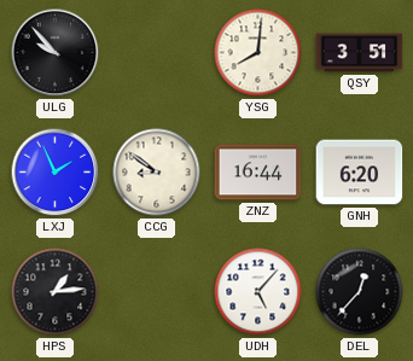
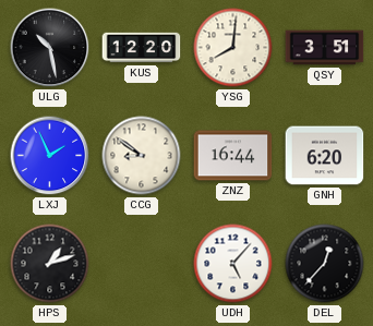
ULG: 9:53 -> 10:28 (50, 48)
KUS: none -> 12:20 (142, 48)
HPS: 1:14 -> 1:12 (50, 264)
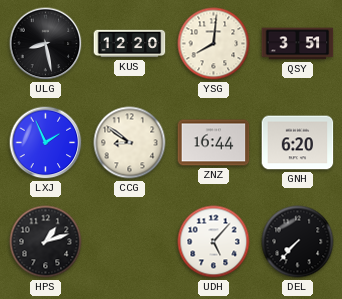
ULG: 10:28 -> 8:28 (46, 44)
DEL: 12:37 -> 7:37 (298, 242)
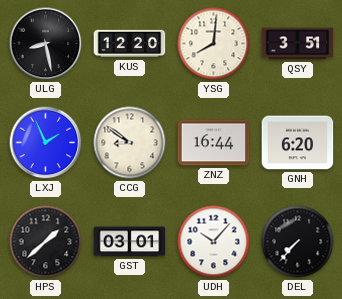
HPS: 1:12 -> 1:38 (46, 242)
GST: none -> 03:01 (130, 242)
UDH: 5:07 -> 10:07 (214, 242)
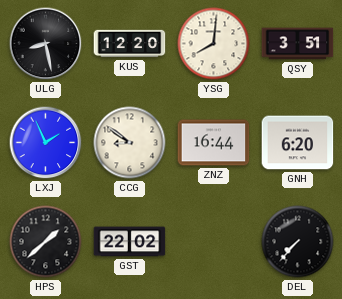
GST: 03:01 -> 22:02 (130, 242)
UDH: 10:07 -> none (214, 242)
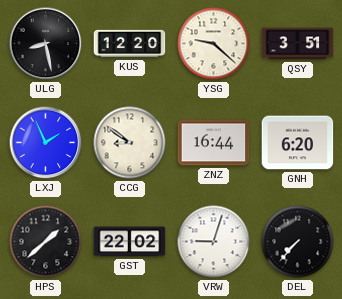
YSG: 8:01 -> 9:22 (214, 44)
VRW: none -> 9:03 (214, 242)
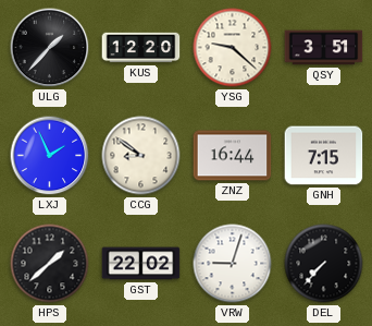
ULG: 8:28 -> 1:37 (50, 48)
GNH: 6:20 -> 7:15 (324, 156)
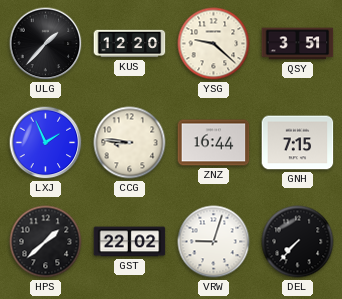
CCG: 8:51 -> 8:46 (130, 143)
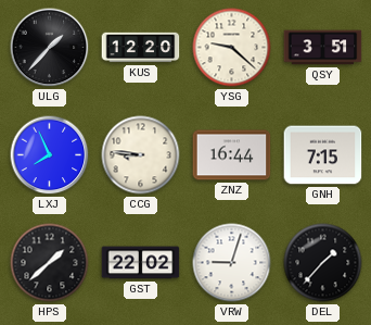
LXJ: 1:56 -> 7:56 (50, 155)
DEL: 7:37 -> 1:37 (323, 263)
